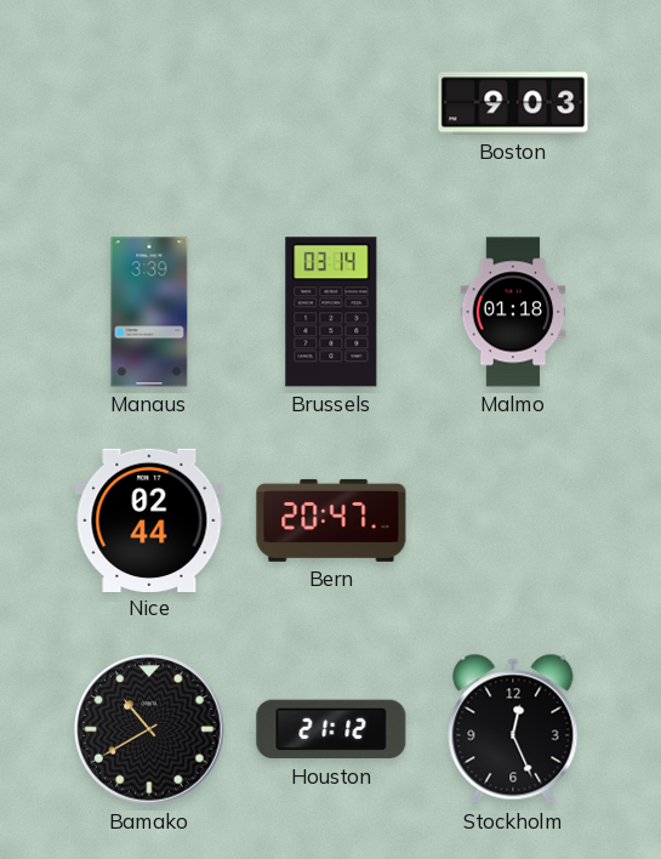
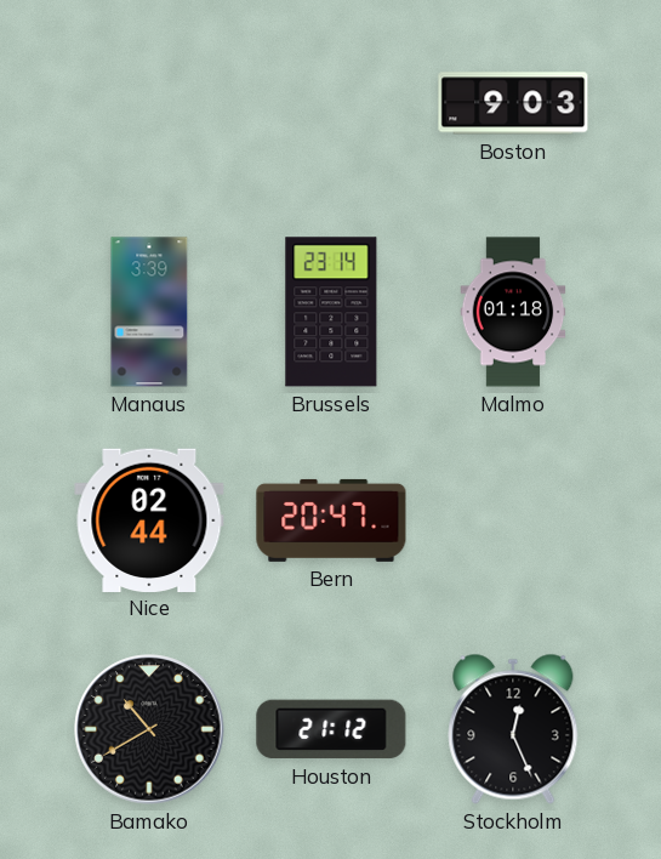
Brussels: 03:14 -> 23:14 (331, 312)
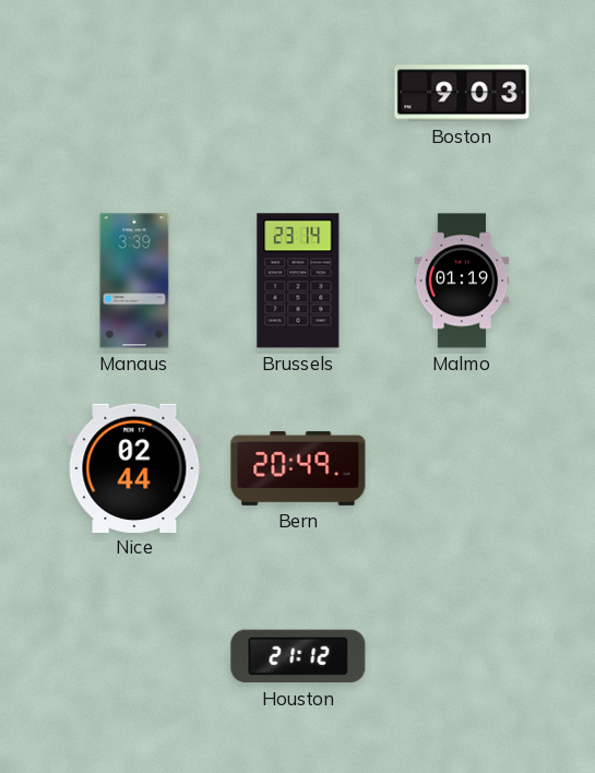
Malmo: 01:18 -> 01:19 (462, 281)
Bern: 20:47 -> 20:49 (298, 468)
Bamako: 10:40 -> none (149, 729)
Stockholm: 12:26 -> none (513, 729)
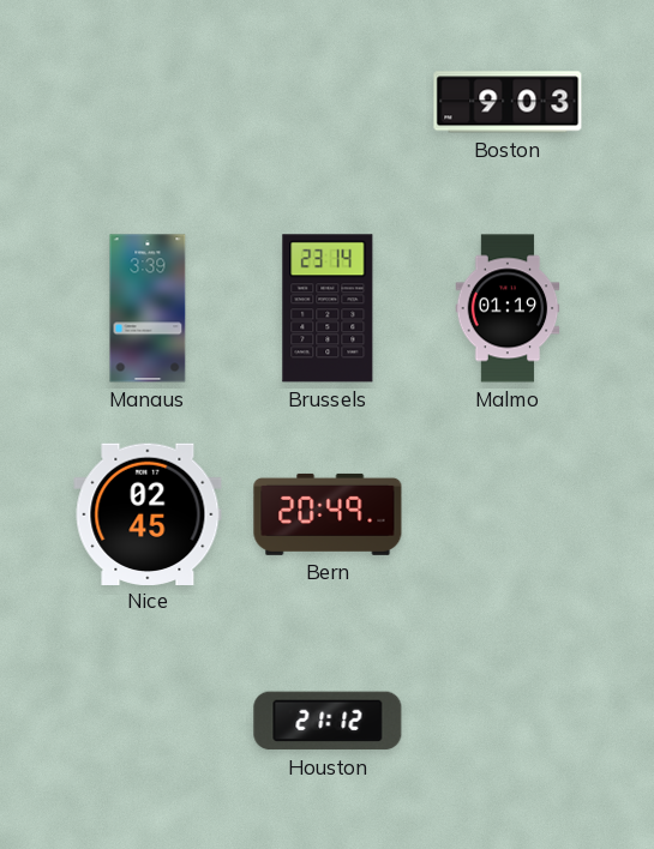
Nice: 02:44 -> 02:45 (148, 513)
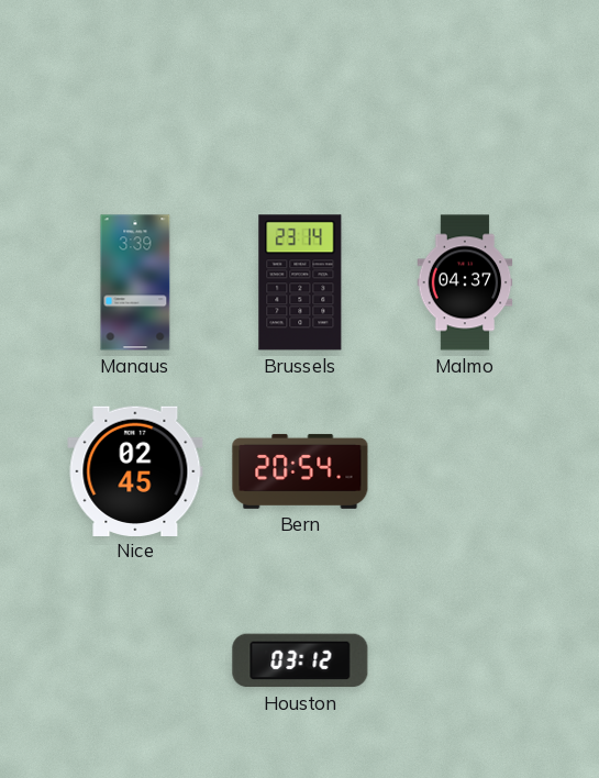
Boston: 9:03 -> none (508, 102)
Malmo: 01:19 -> 04:37 (465, 282)
Bern: 20:49 -> 20:54 (300, 471)
Houston: 21:12 -> 03:12 (300, 660)
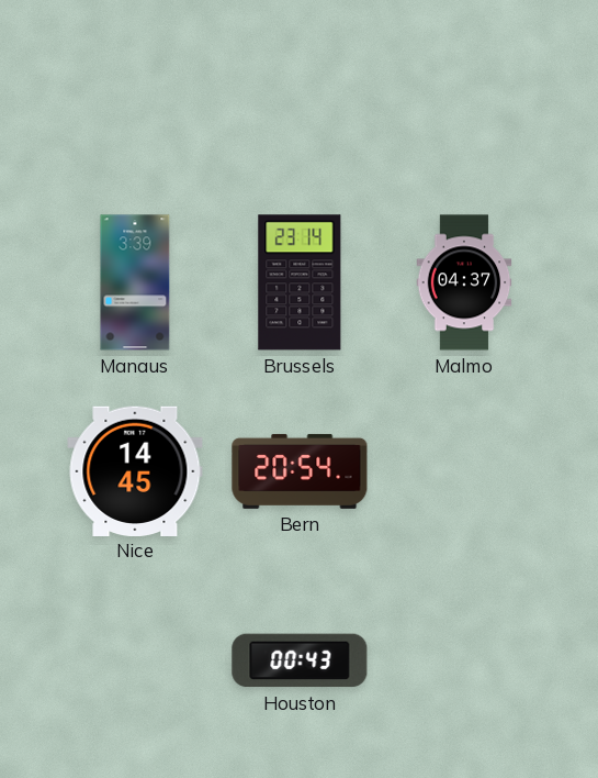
Nice: 02:45 -> 14:45 (135, 470)
Houston: 03:12 -> 00:43 (300, 660)
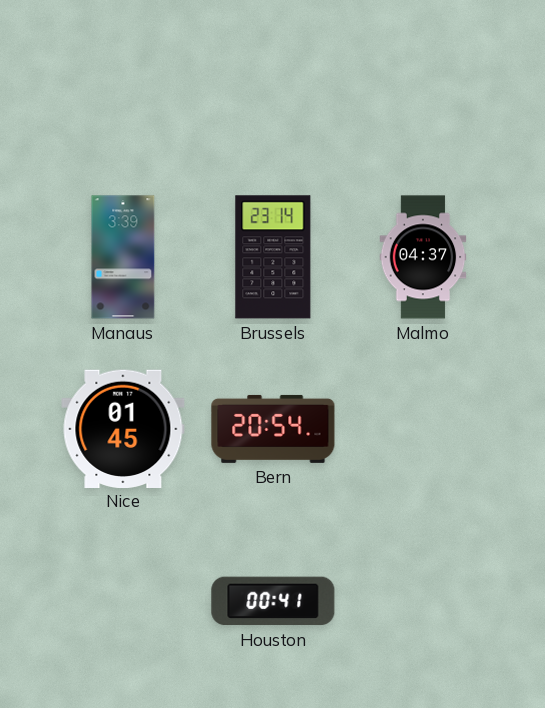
Nice: 14:45 -> 01:45 (123, 428)
Houston: 00:43 -> 00:41 (273, 601)
